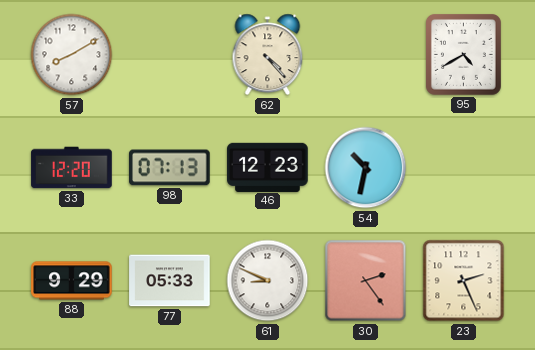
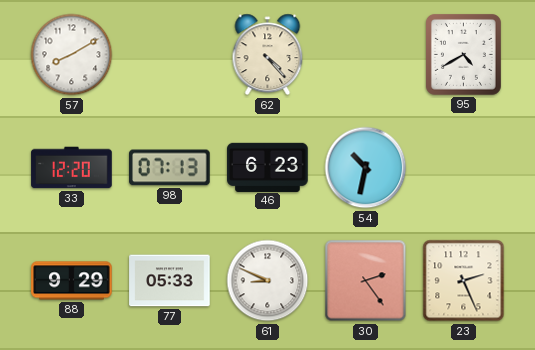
46: 12:23 -> 6:23 (268, 167)
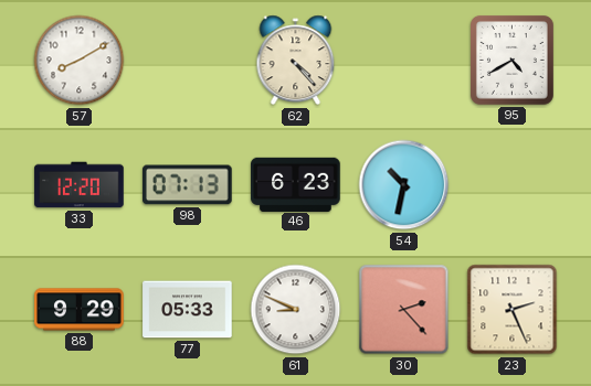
30: 2:24 -> 2:23 (404, 310)
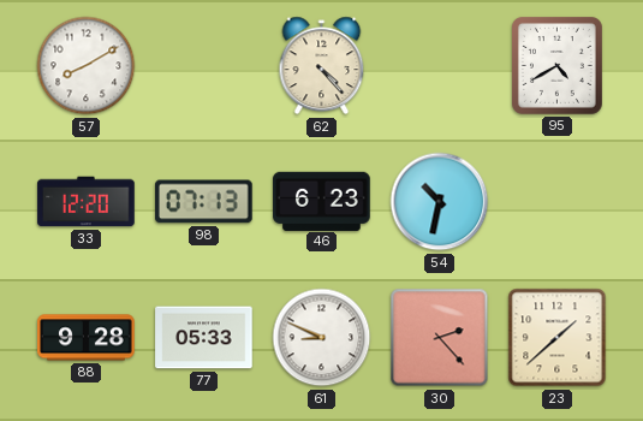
88: 9:29 -> 9:28 (87, 338)
23: 2:26 -> 1:38 (558, 338)
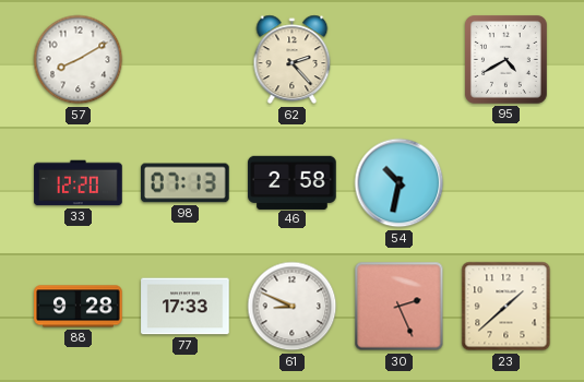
62: 4:23 -> 2:23 (293, 60)
46: 6:23 -> 2:58 (293, 182)
77: 05:33 -> 17:33 (186, 307)
30: 2:23 -> 2:26 (400, 307)
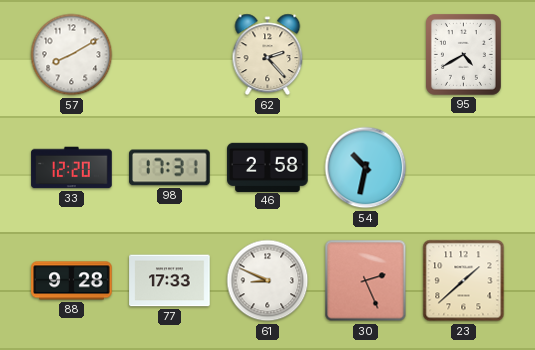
98: 07:13 -> 17:31 (170, 168)
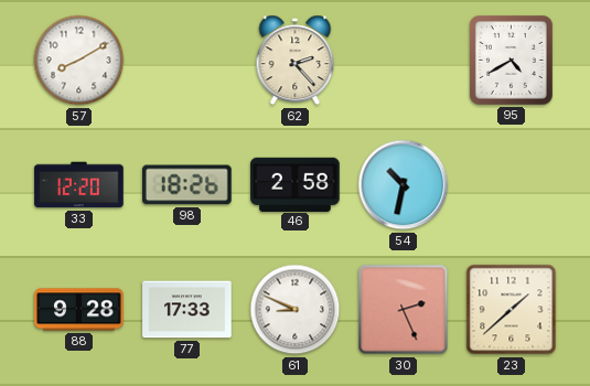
98: 17:31 -> 18:26 (187, 185)
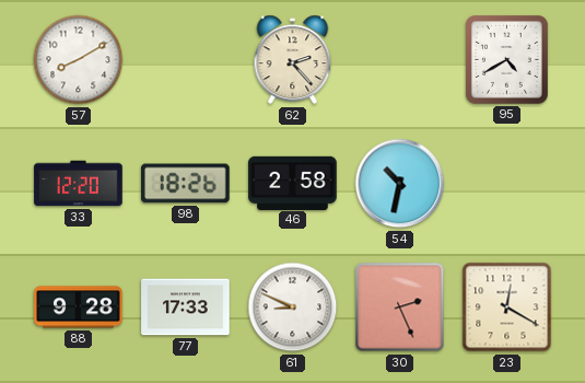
23: 1:38 -> 12:20 (507, 307)
